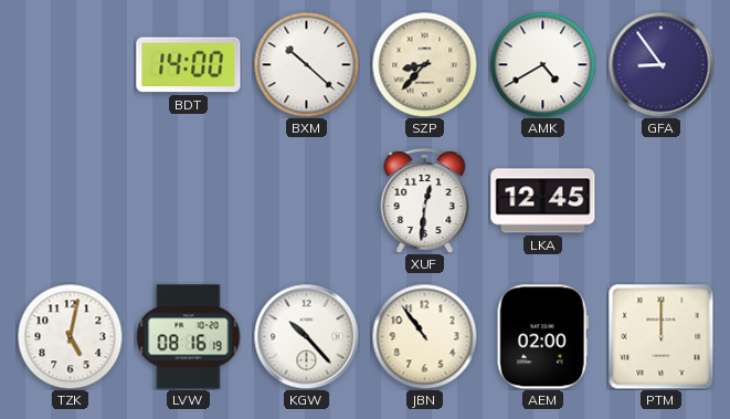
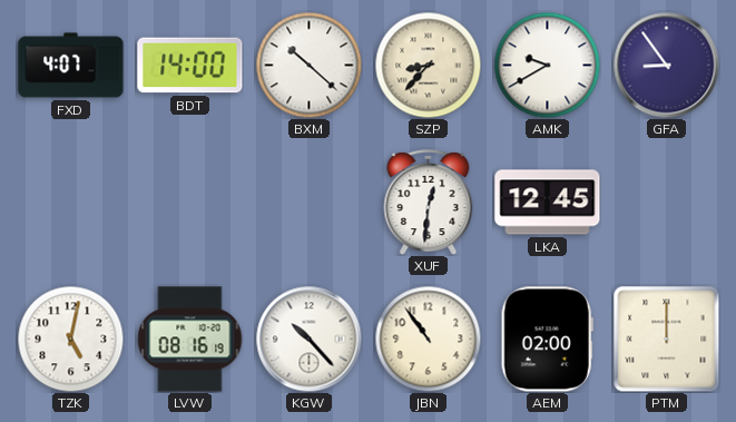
FXD: none -> 4:07 (71, 66)
AMK: 4:40 -> 9:40 (547, 65)
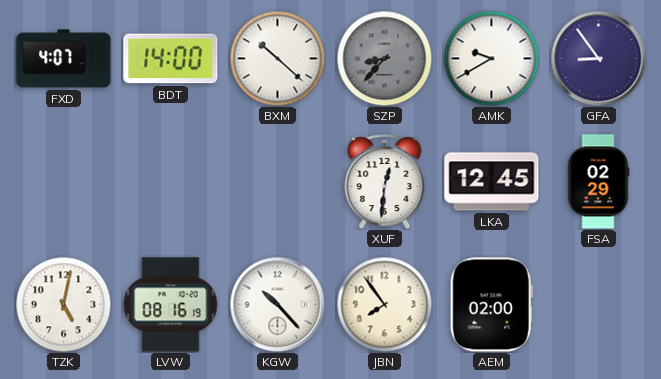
SZP dial: cream -> grey (384, 58)
FSA: none -> 02:29 (598, 182)
JBN: 10:54 -> 7:54 (384, 304)
PTM: 12:00 -> none (666, 338)
